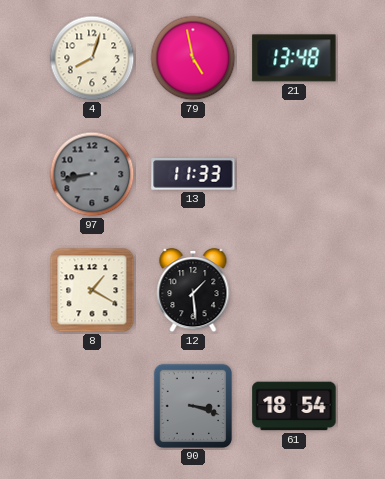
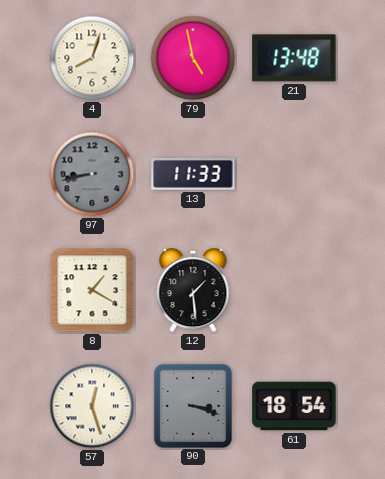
57: none -> 12:27 (92, 406)
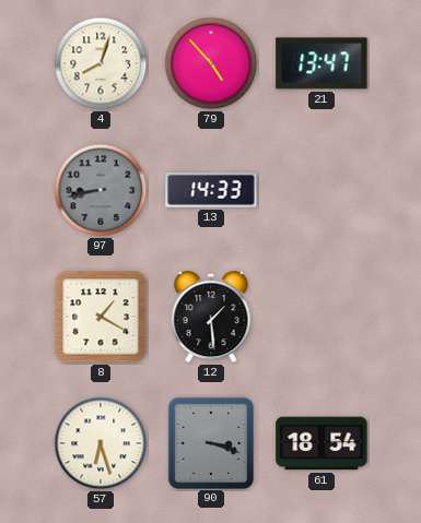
79: 4:58 -> 4:53 (211, 63)
21: 13:48 -> 13:47 (321, 63)
13: 11:33 -> 14:33 (211, 190)
57: 12:27 -> 6:27 (101, 443)
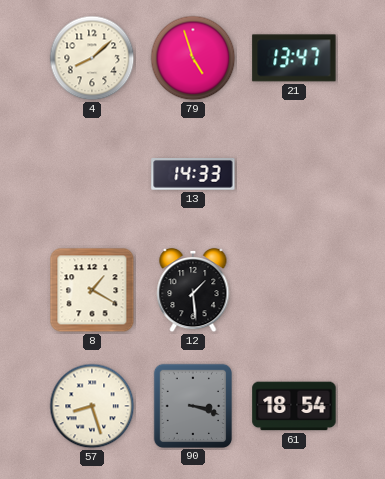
4: 8:03 -> 8:08 (92, 58)
79: 4:53 -> 4:57 (193, 58)
97: 8:43 -> none (101, 190)
57: 6:27 -> 8:27 (92, 406)
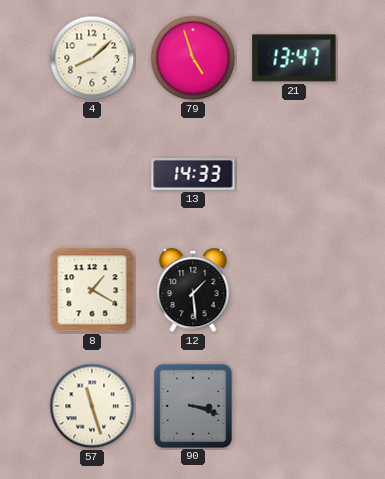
57: 8:27 -> 11:27 (92, 406)
61: 18:54 -> none (294, 406)
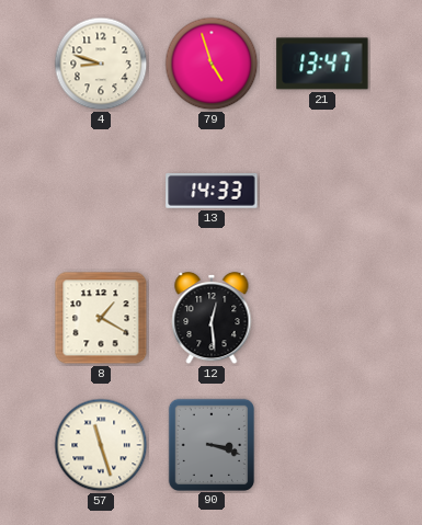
4: 8:08 -> 8:48 (101, 64)
12: 1:29 -> 12:29 (212, 318)
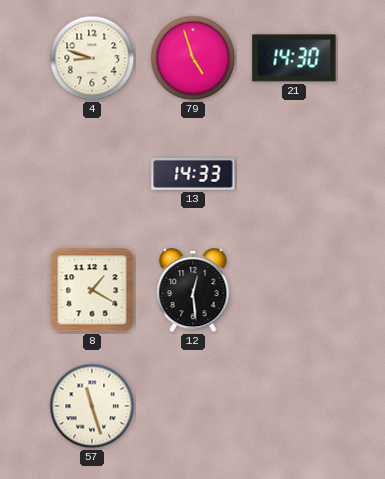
21: 13:47 -> 14:30 (294, 58)
90: 3:18 -> none (210, 444)
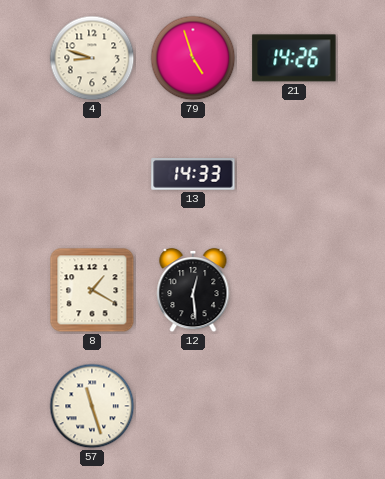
21: 14:30 -> 14:26 (294, 58)
